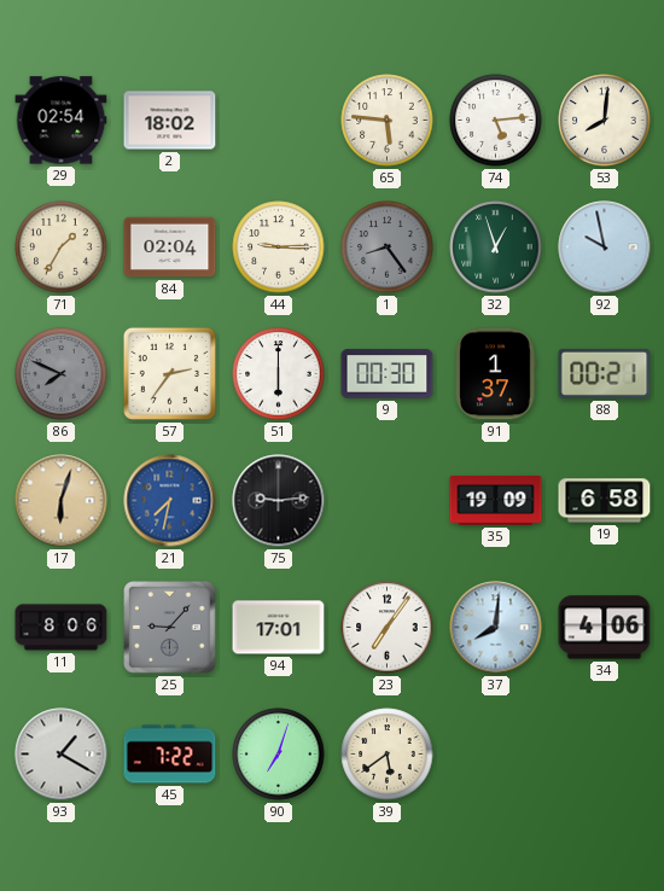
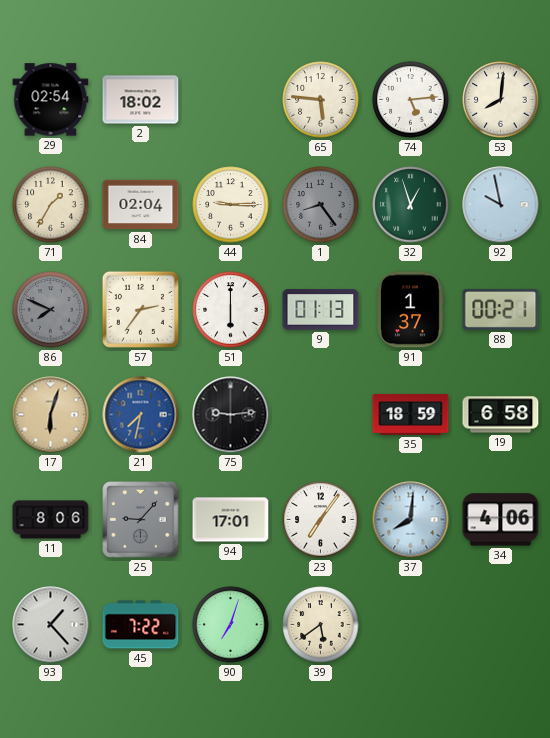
9: 00:30 -> 01:13 (321, 310)
35: 19:09 -> 18:59 (411, 415)
93: 1:20 -> 1:23 (51, 625)
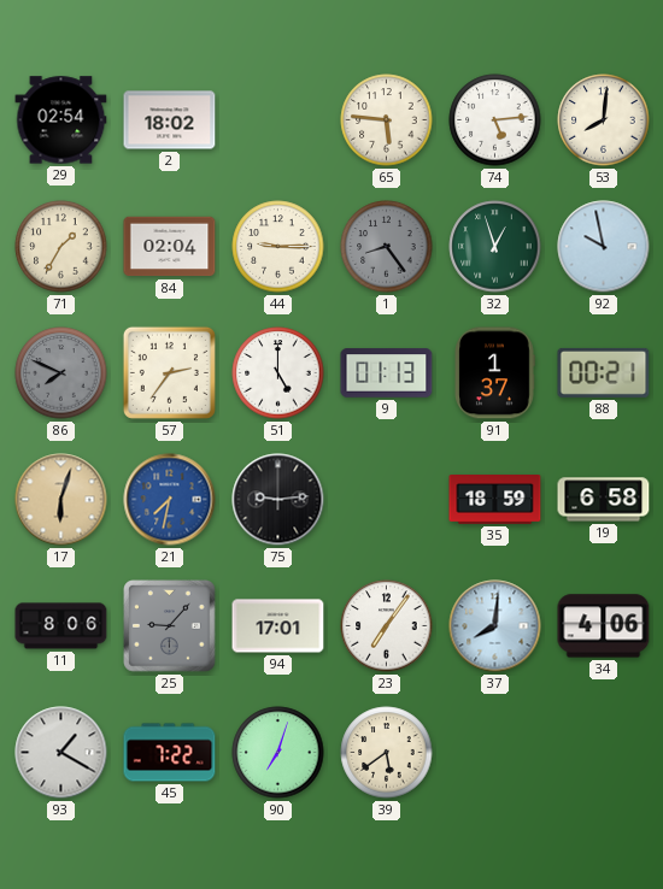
51: 6:00 -> 5:00 (278, 373)
93: 1:23 -> 1:20 (61, 753)
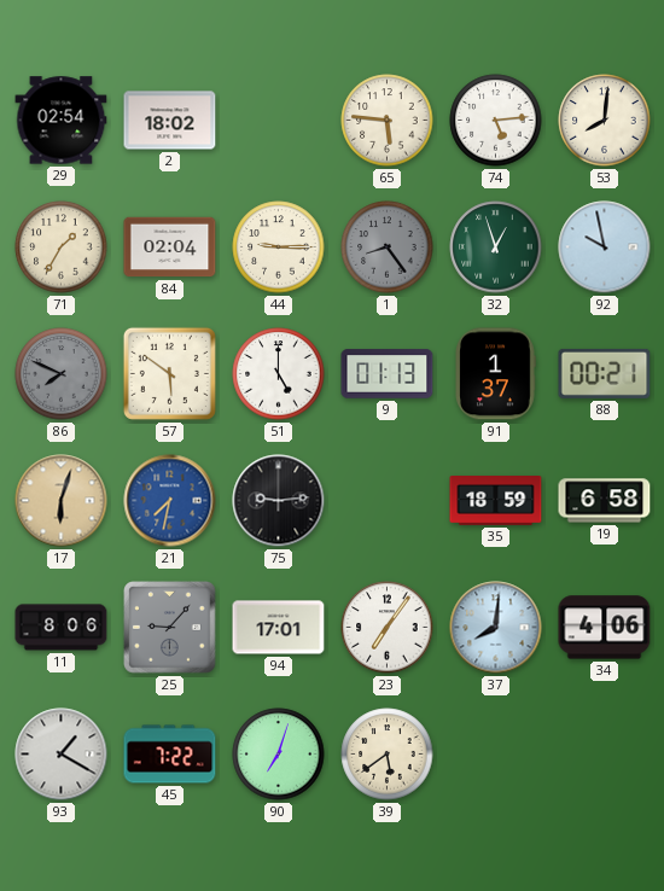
57: 2:36 -> 5:51 (169, 373)
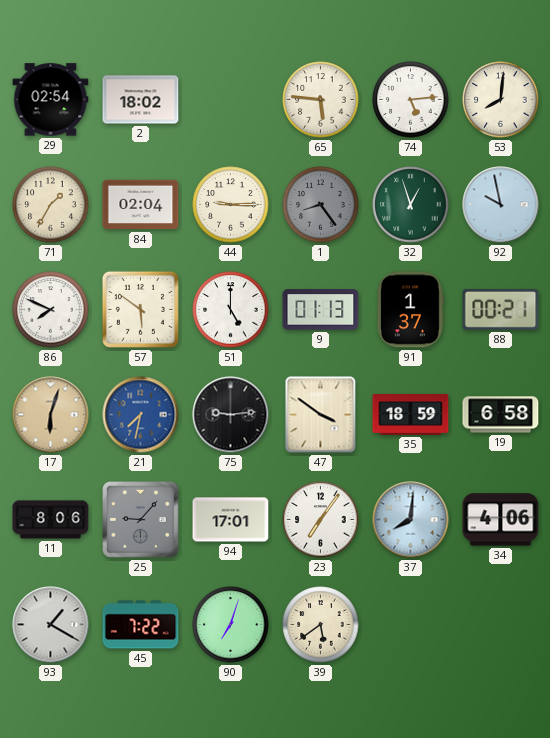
86 dial: grey -> white (51, 310)
47: none -> 3:51 (321, 415)
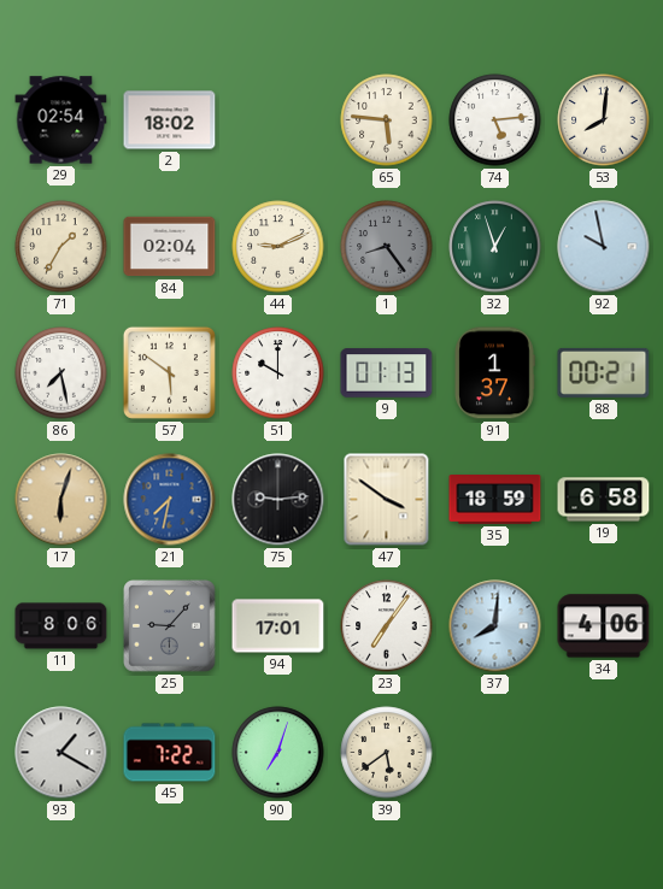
44: 9:15 -> 9:11 (278, 247)
86: 7:49 -> 7:28 (61, 373)
51: 5:00 -> 10:00 (278, 373)
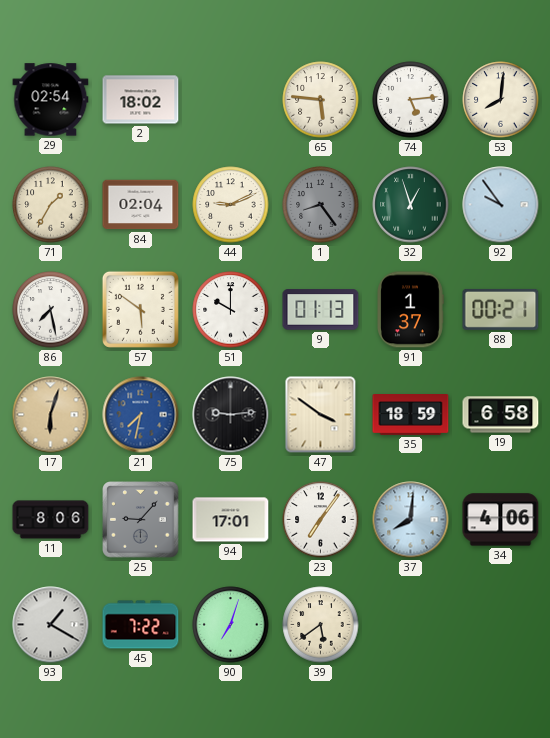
92: 9:58 -> 9:54 (501, 205)
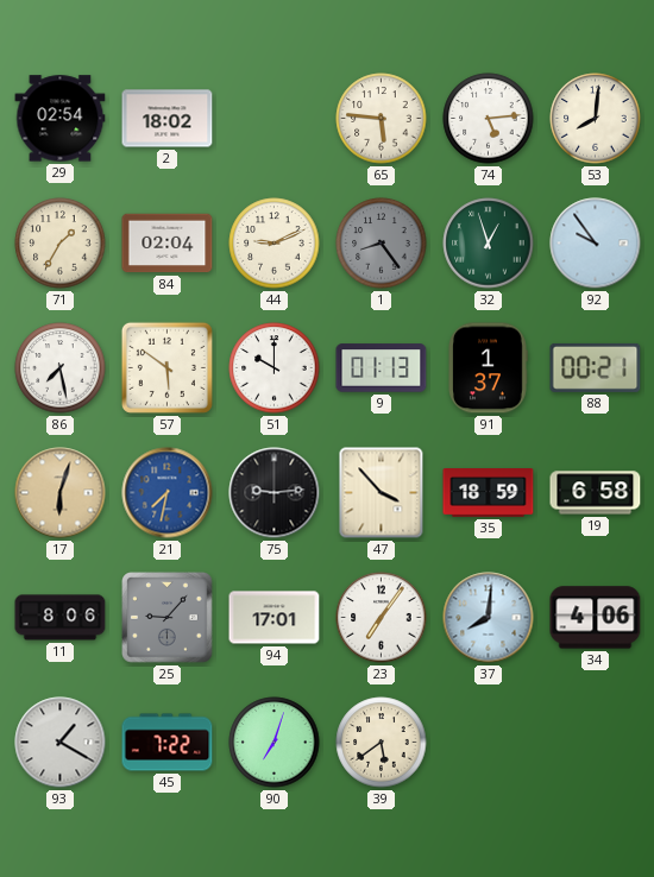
47: 3:51 -> 3:53 (382, 493)
